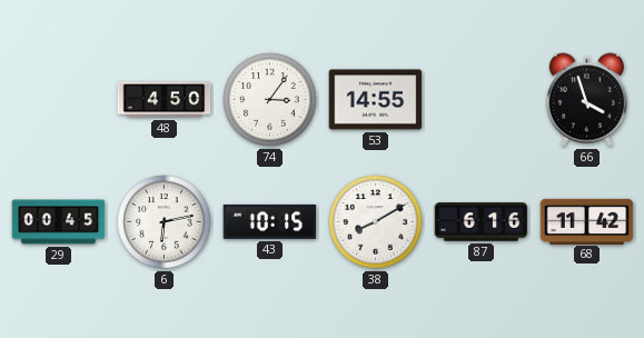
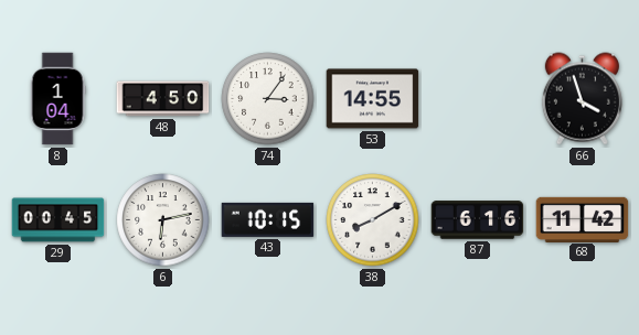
8: none -> 1:04 (57, 99)
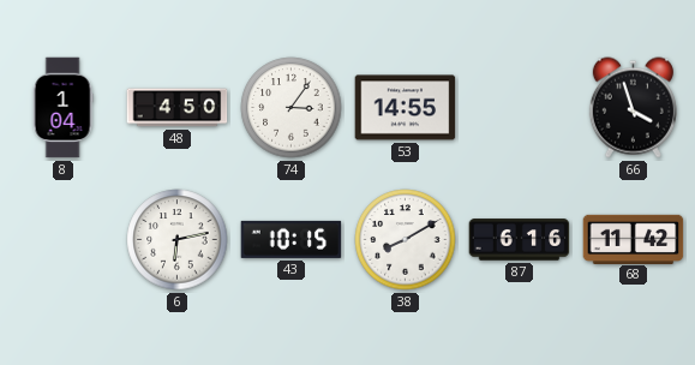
29: 00:45 -> none (58, 220)
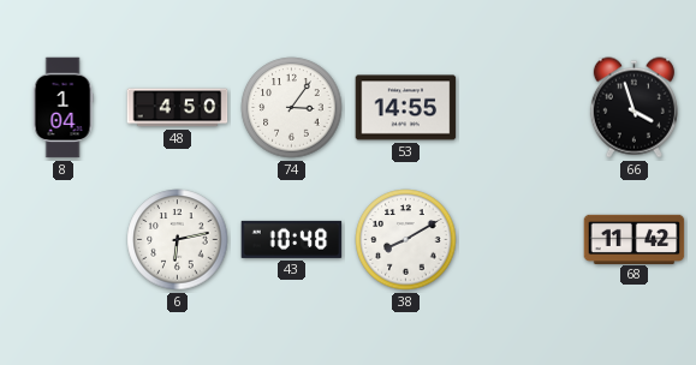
43: 10:15 -> 10:48 (292, 239)
87: 6:16 -> none (520, 240)
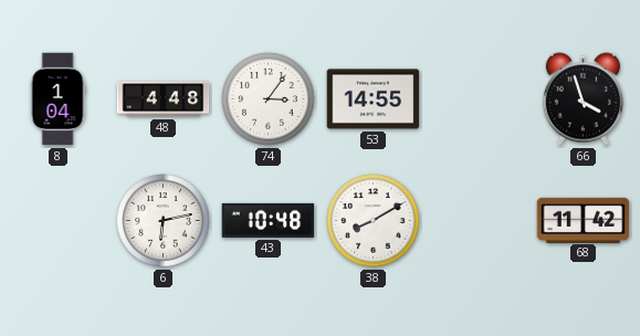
48: 4:50 -> 4:48 (164, 99)
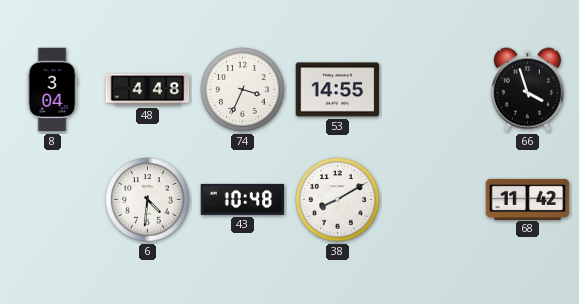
8: 1:04 -> 3:04 (52, 90)
74: 3:06 -> 3:34 (243, 90)
6: 6:13 -> 4:31 (148, 200)
